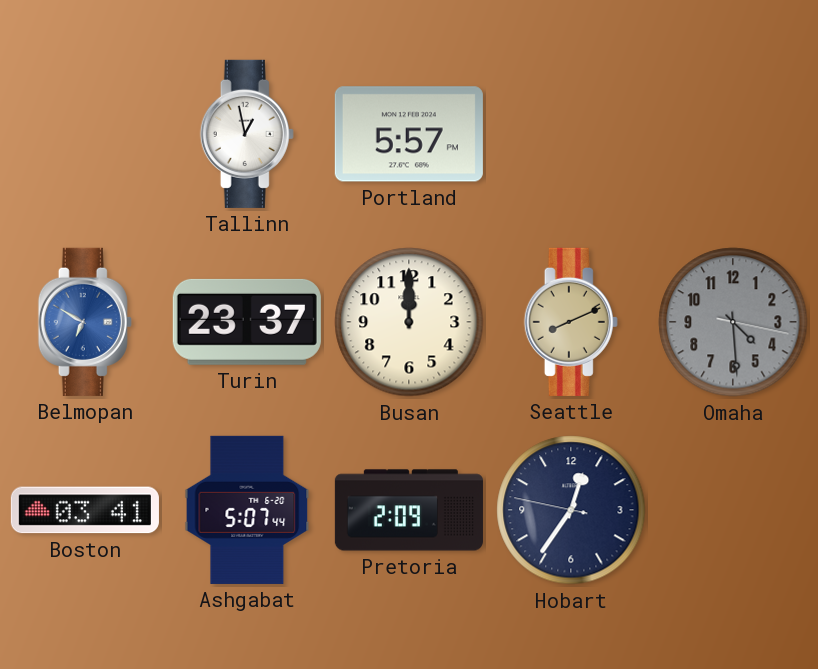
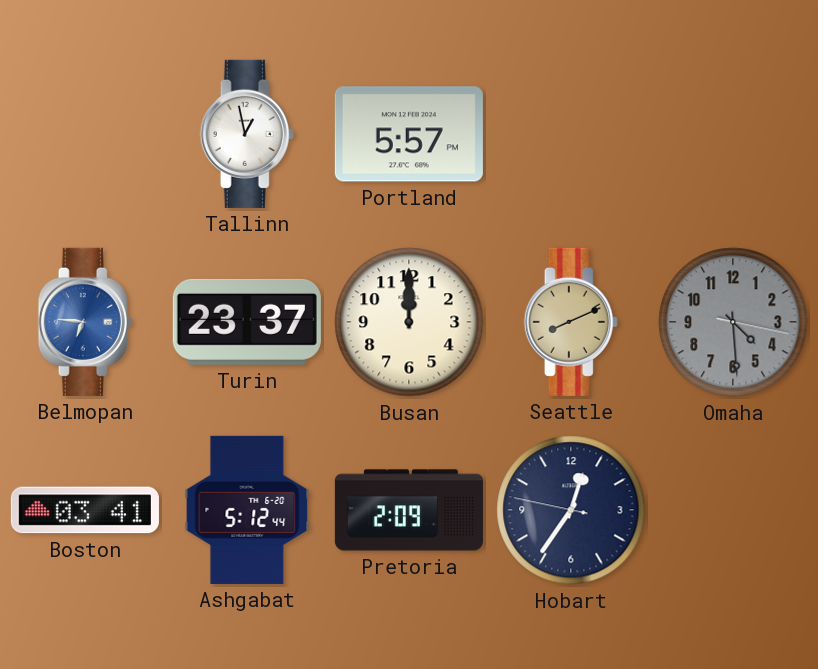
Belmopan: 6:50 -> 6:46 (85, 322)
Ashgabat: 5:07 -> 5:12 (247, 510)
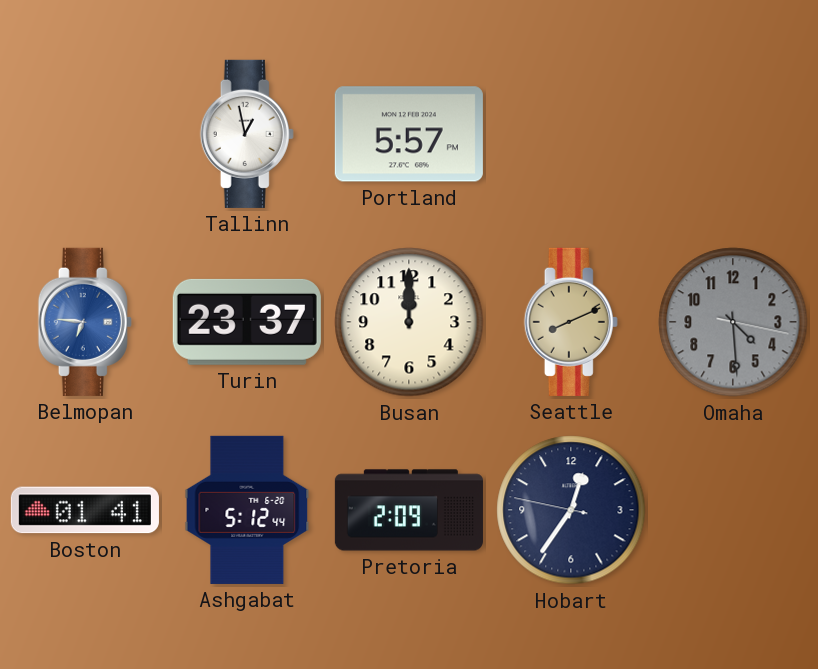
Boston: 03:41 -> 01:41 (85, 510)
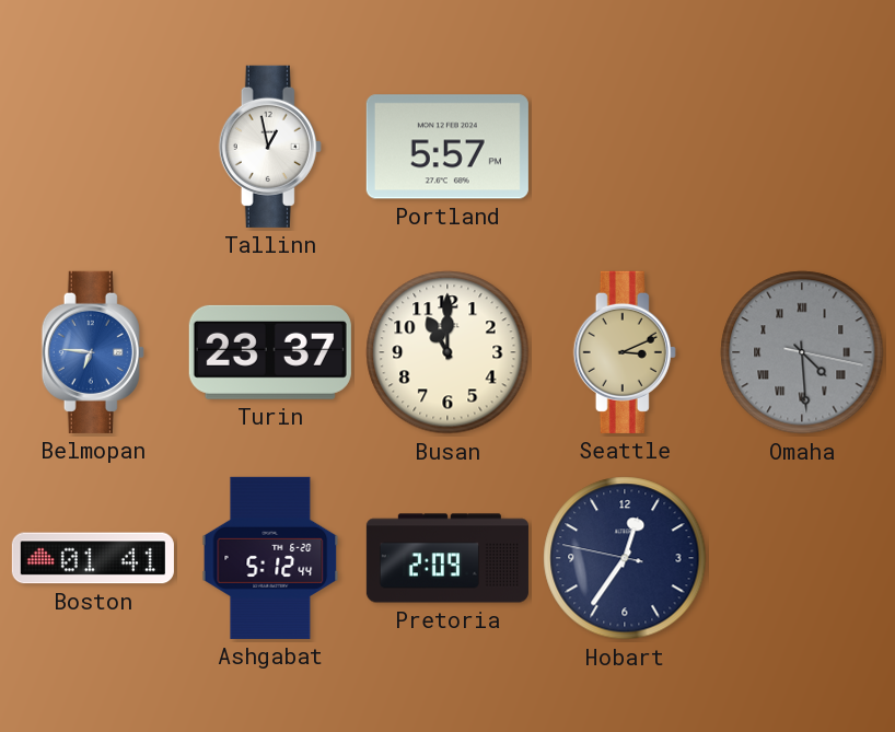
Busan: 12:00 -> 11:00 (447, 352)
Seattle: 8:11 -> 3:11 (625, 352)
Omaha numerals: Arabic -> Roman (802, 352)
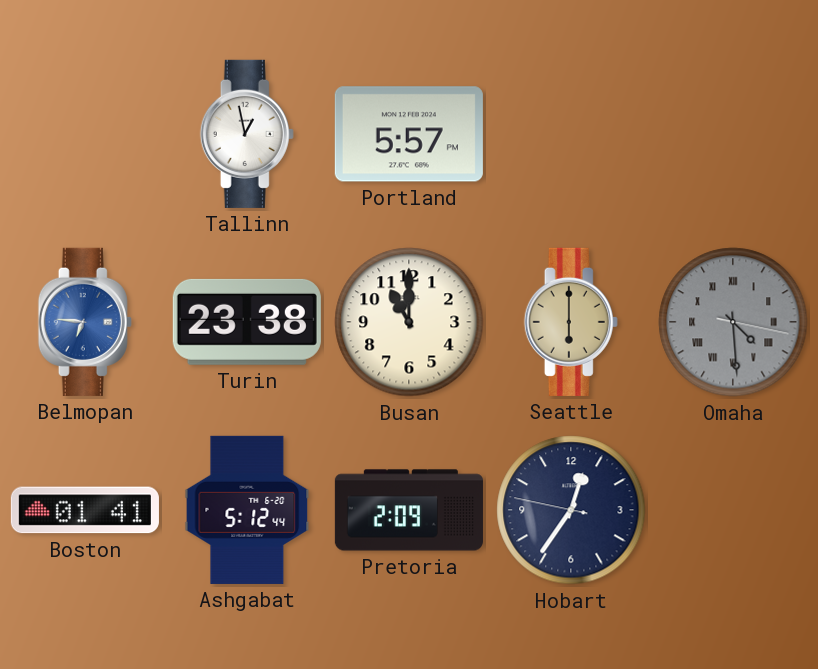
Turin: 23:37 -> 23:38 (247, 322)
Seattle: 3:11 -> 6:00 (571, 322)
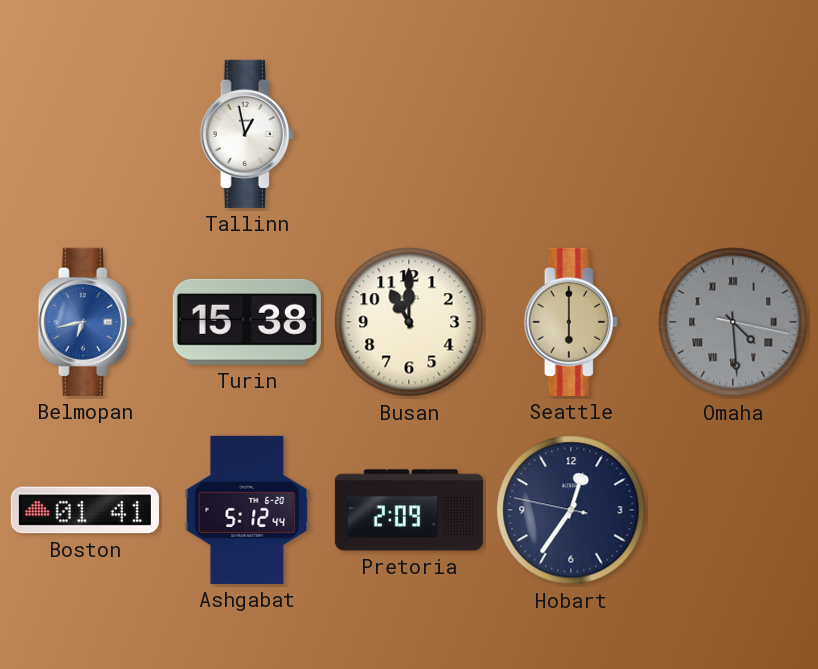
Portland: 5:57 -> none (409, 134)
Belmopan: 6:46 -> 6:43 (85, 322)
Turin: 23:38 -> 15:38 (247, 322)
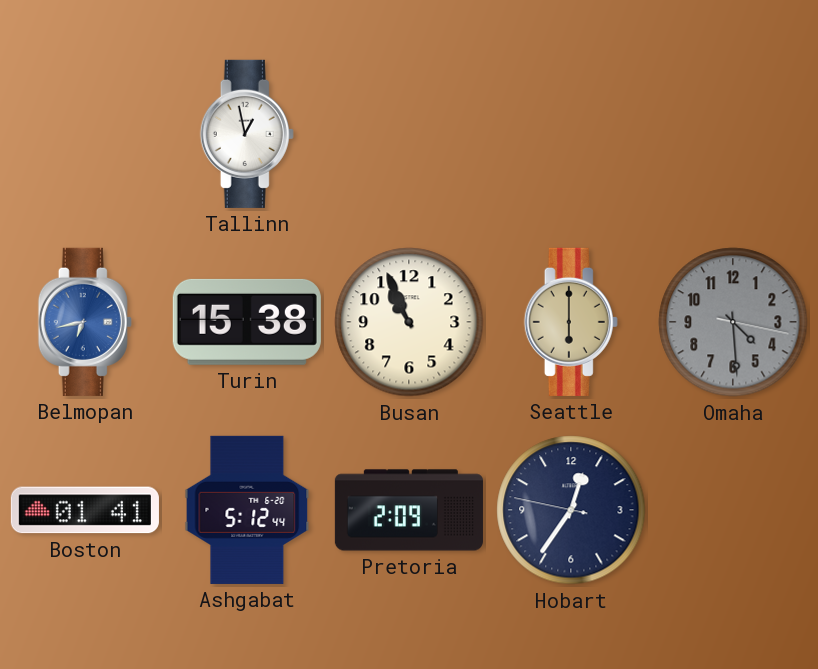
Busan: 11:00 -> 10:56 (409, 322)
Omaha numerals: Roman -> Arabic (733, 322)
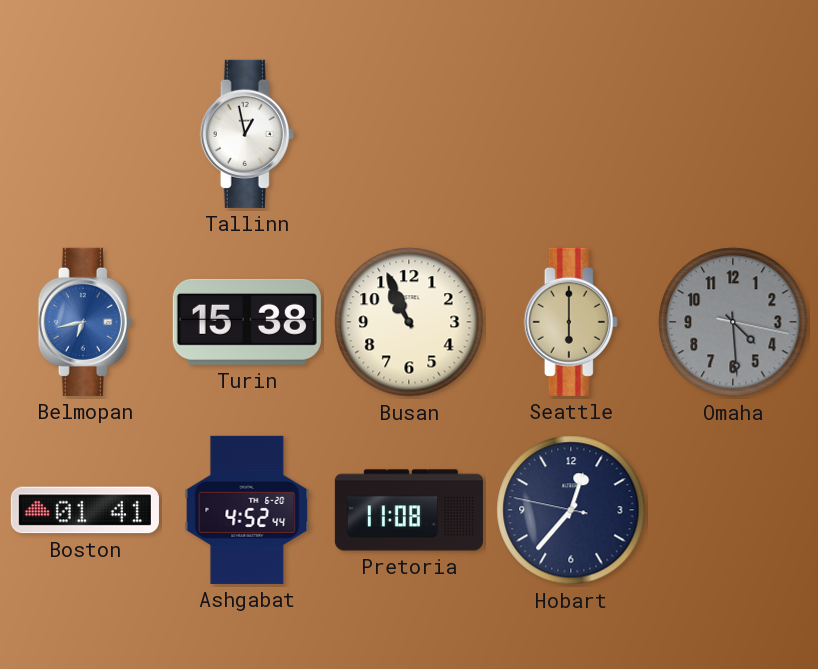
Ashgabat: 5:12 -> 4:52 (247, 510)
Pretoria: 2:09 -> 11:08 (409, 510)
Hobart: 12:35 -> 12:36 (571, 510)
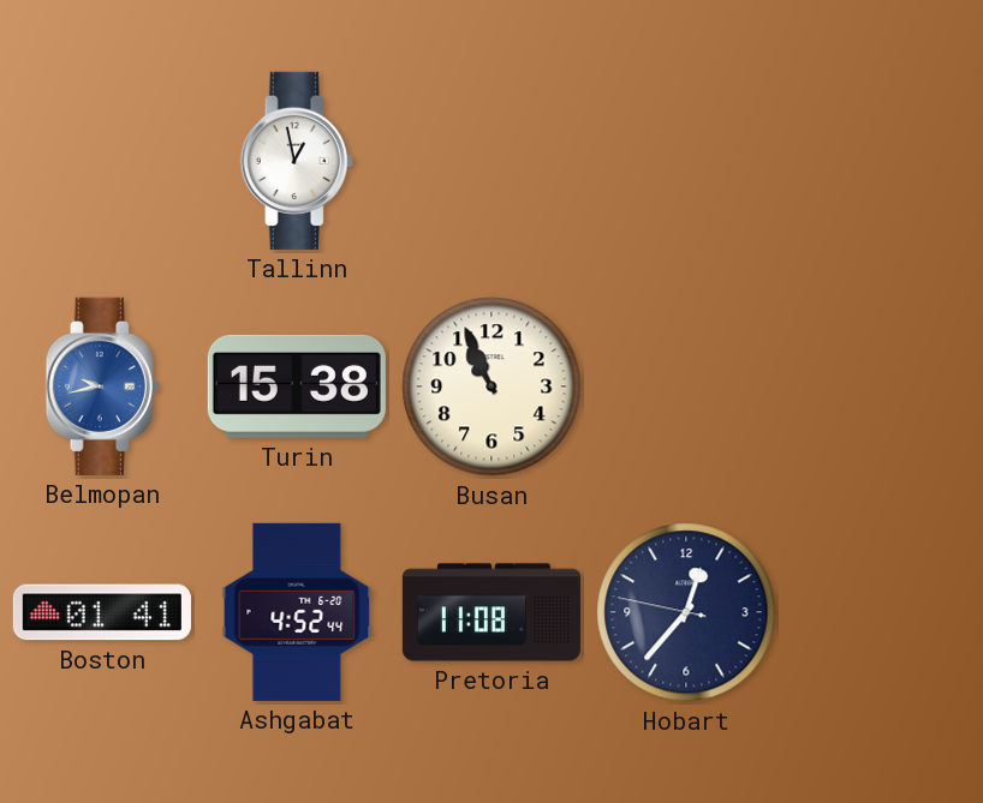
Belmopan: 6:43 -> 9:43 (102, 386)
Seattle: 6:00 -> none (571, 322)
Omaha: 4:29 -> none (733, 322)
